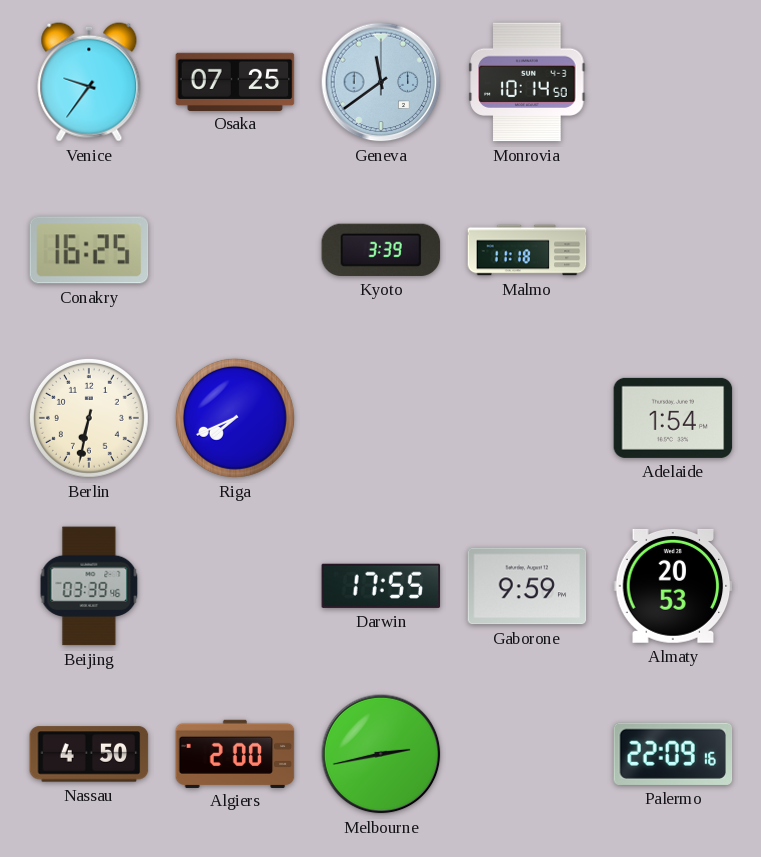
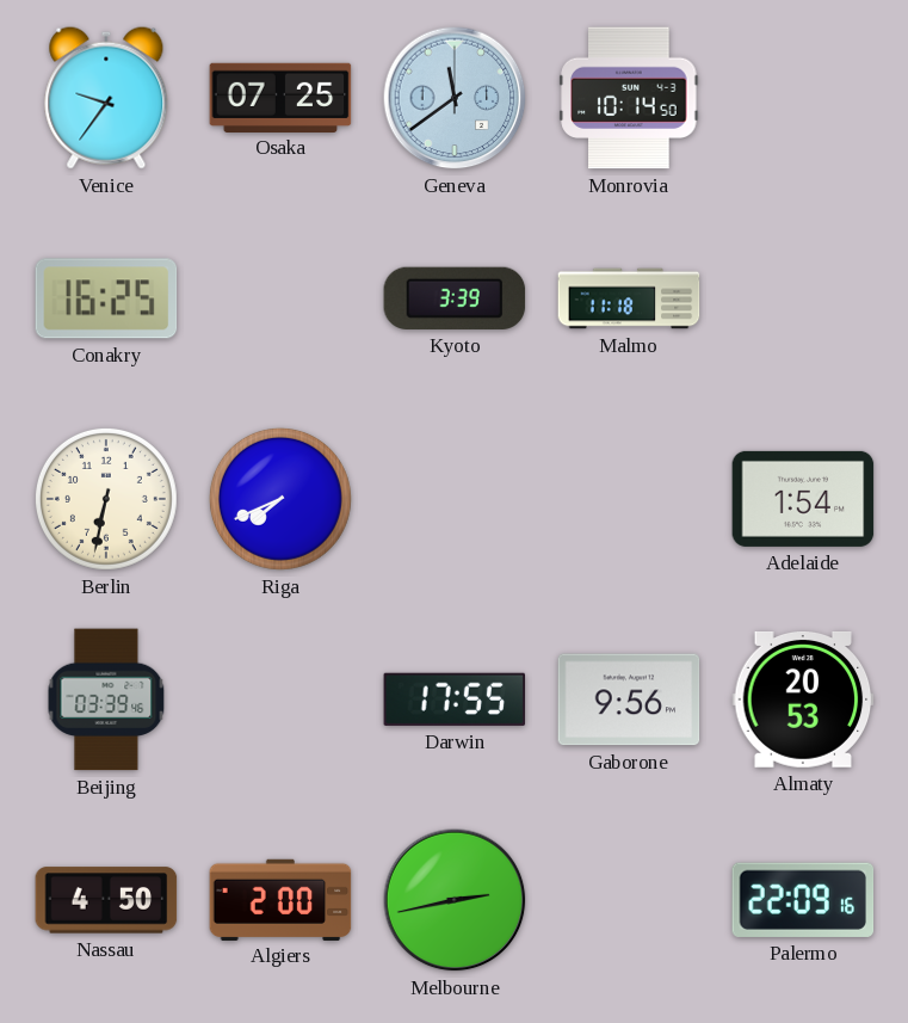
Gaborone: 9:59 -> 9:56 (629, 700)
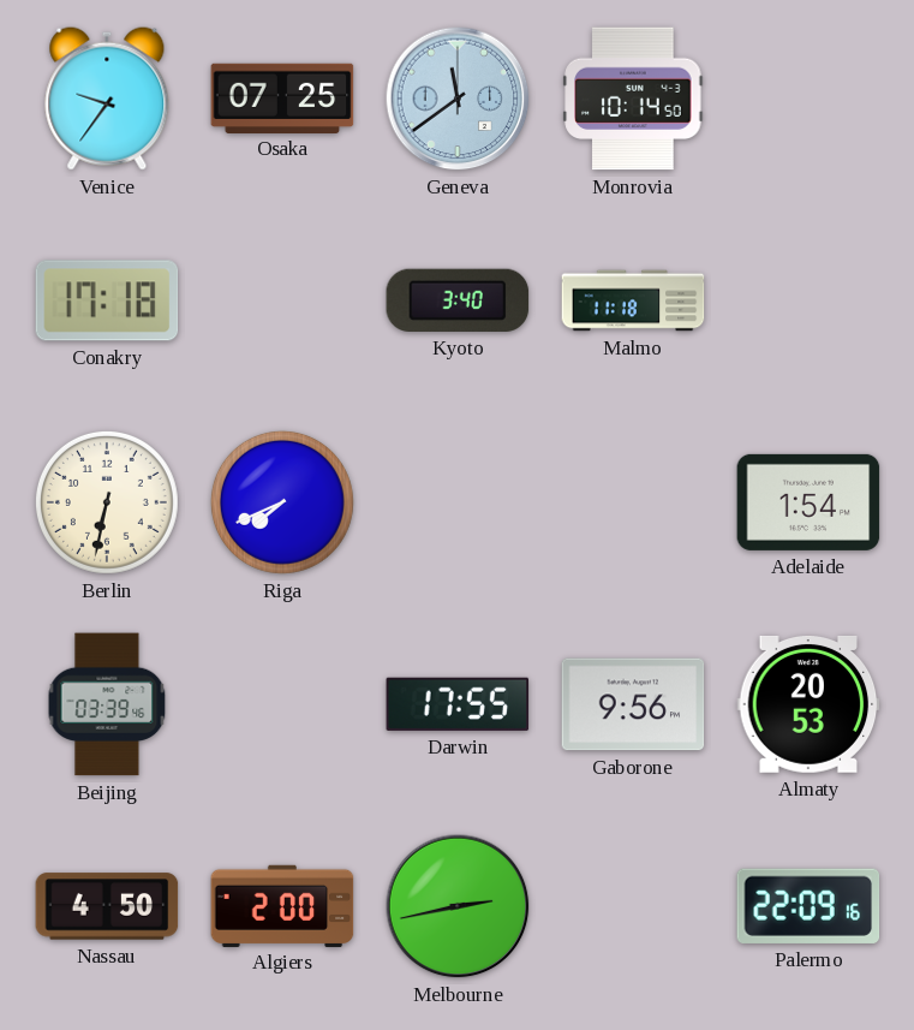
Conakry: 16:25 -> 17:18 (107, 300)
Kyoto: 3:39 -> 3:40 (458, 300)
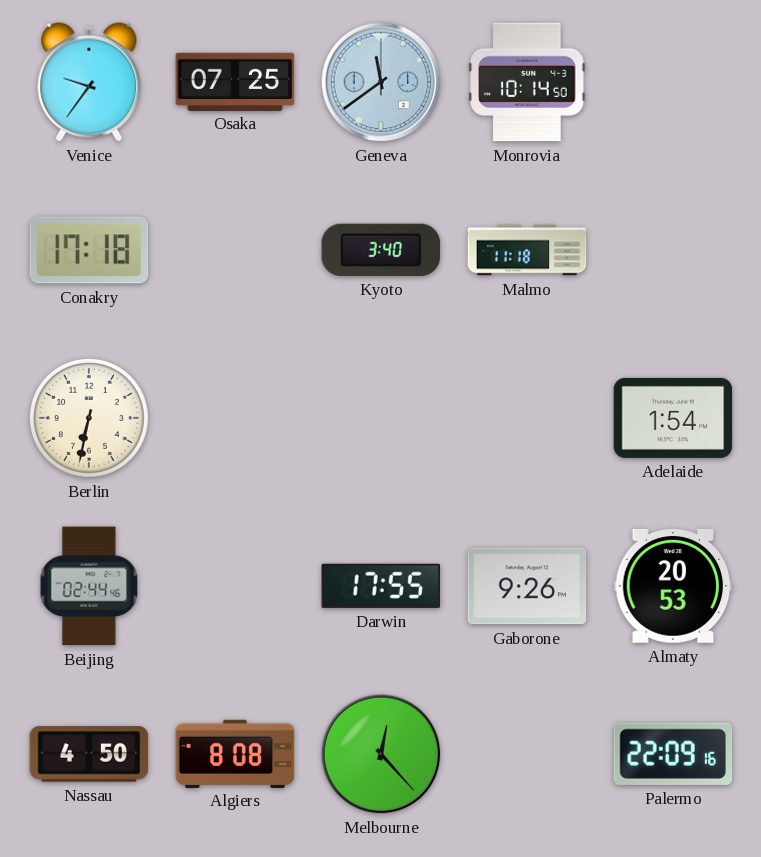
Riga: 7:41 -> none (282, 502)
Beijing: 03:39 -> 02:44 (89, 586)
Gaborone: 9:56 -> 9:26 (527, 586)
Algiers: 2:00 -> 8:08 (235, 753)
Melbourne: 2:43 -> 12:23 (381, 754)
